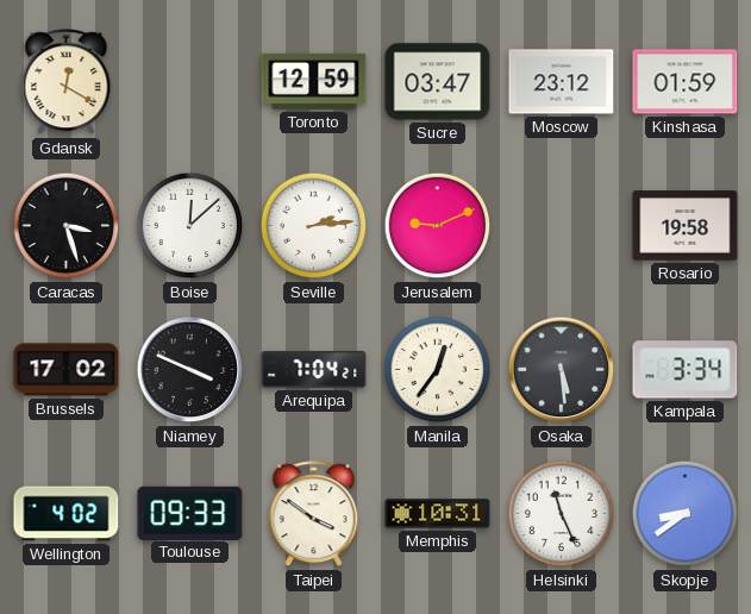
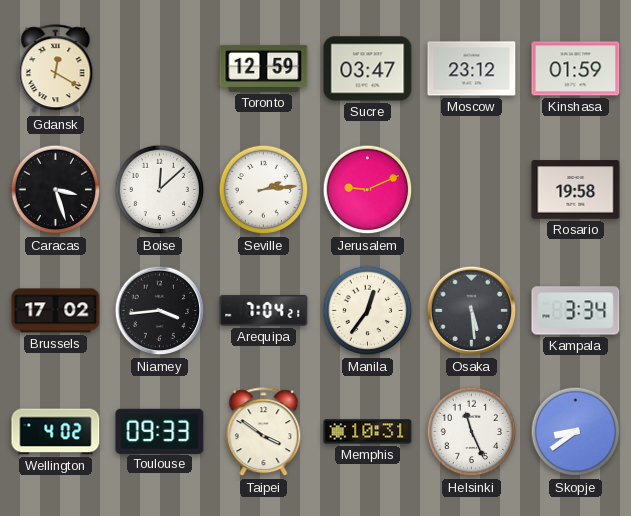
Niamey: 3:49 -> 3:44 (160, 311)
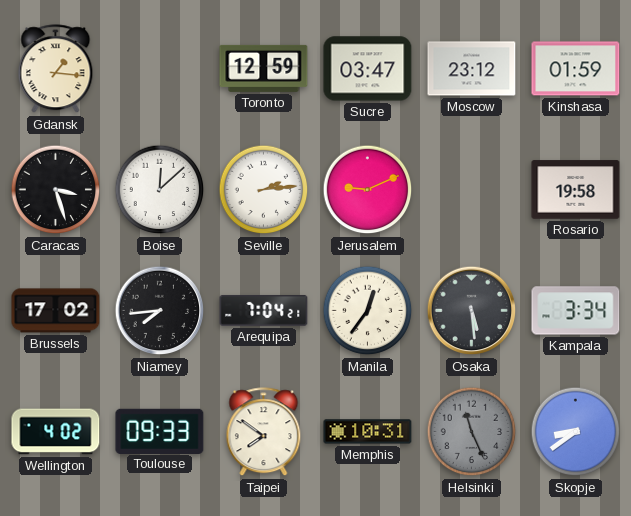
Gdansk: 12:20 -> 1:16 (56, 69)
Niamey: 3:44 -> 7:44 (160, 311)
Taipei: 3:51 -> 7:51 (264, 432)
Helsinki dial: white -> grey (472, 432)
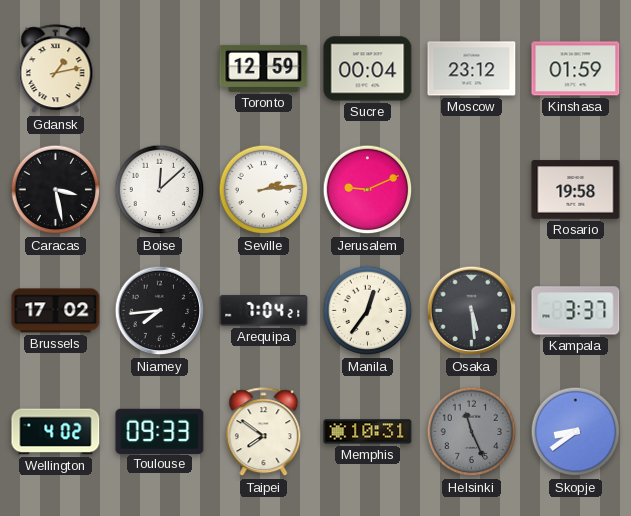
Gdansk: 1:16 -> 1:13 (56, 69)
Sucre: 03:47 -> 00:04 (368, 69)
Caracas: 3:27 -> 3:28 (56, 190)
Kampala: 3:34 -> 3:37 (576, 311)
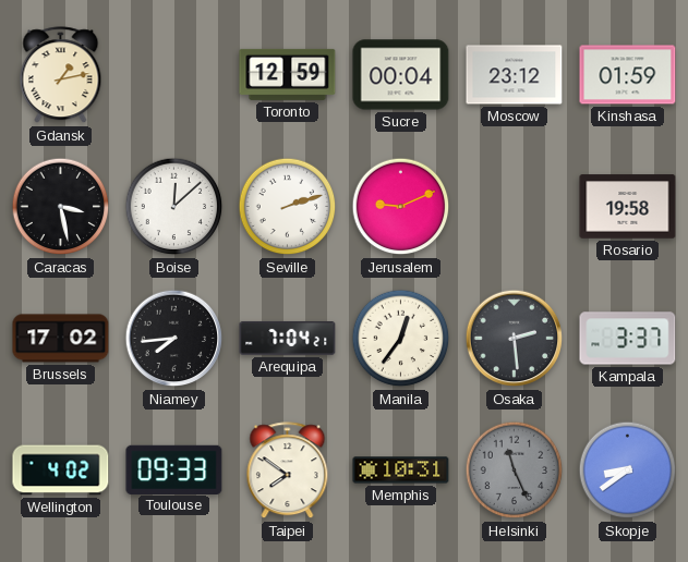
Seville: 2:14 -> 2:12 (288, 207)
Osaka: 5:29 -> 2:29 (515, 339)
